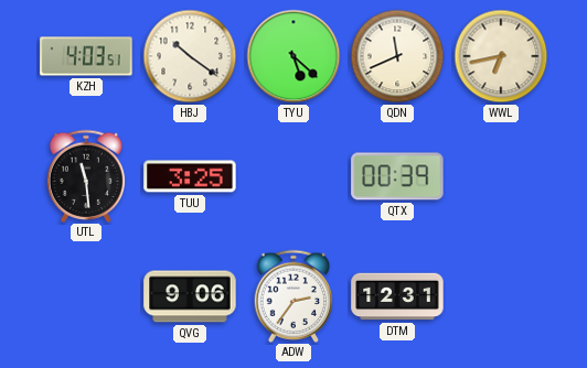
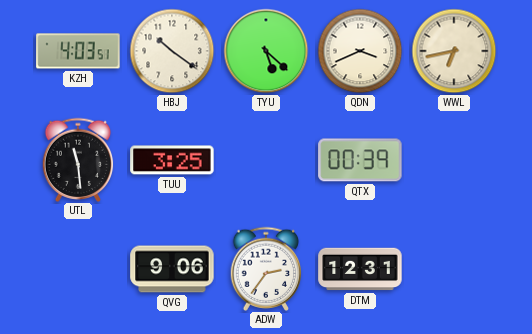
QDN: 11:41 -> 3:41 (360, 51)
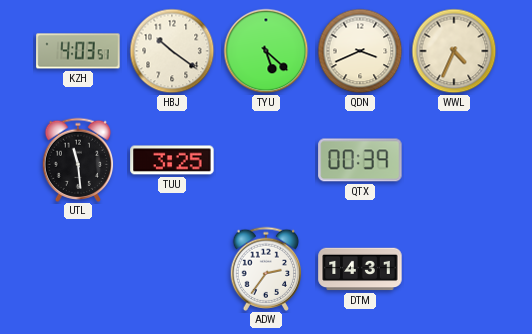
WWL: 6:43 -> 4:34 (454, 51)
QVG: 9:06 -> none (172, 269)
DTM: 12:31 -> 14:31 (360, 269)
